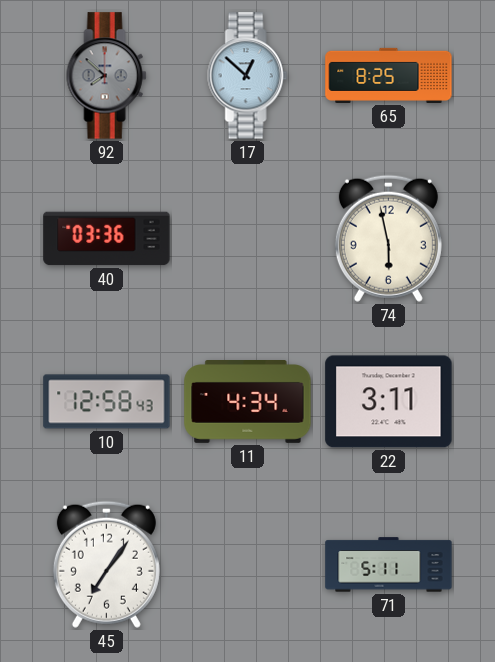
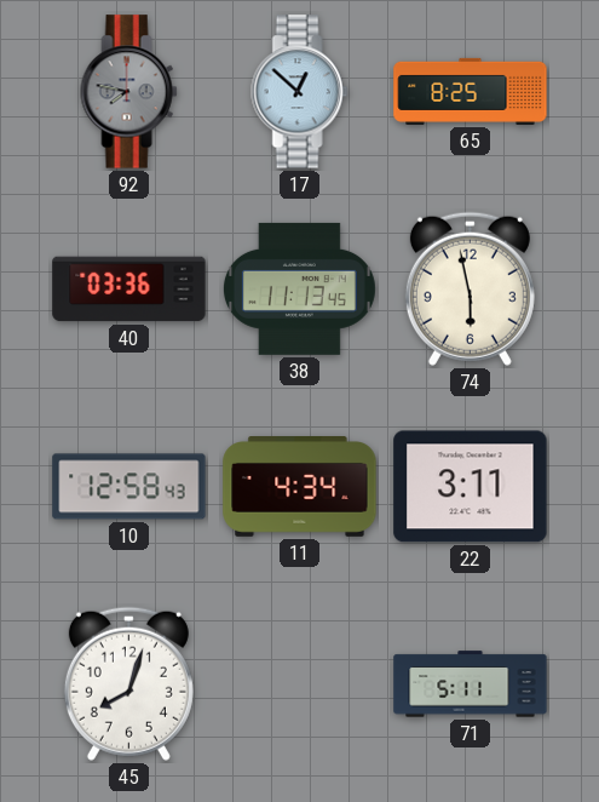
92: 7:52 -> 7:47 (129, 92)
38: none -> 11:13 (299, 288)
45: 7:06 -> 8:03 (128, 683)
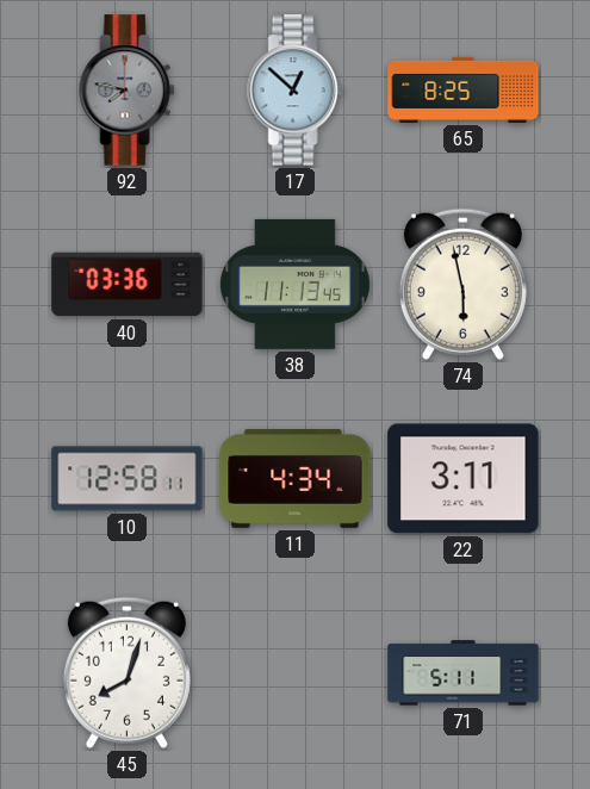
10: 12:58:43 -> 12:58:11 (128, 479)
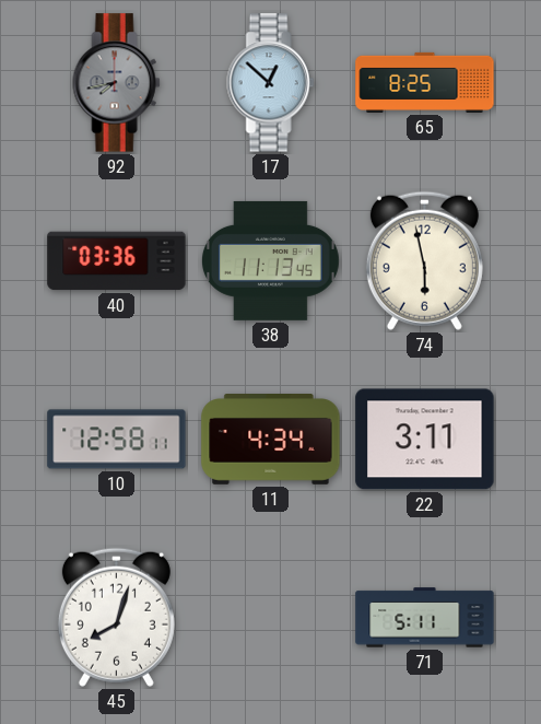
92: 7:47 -> 7:43 (117, 83)
